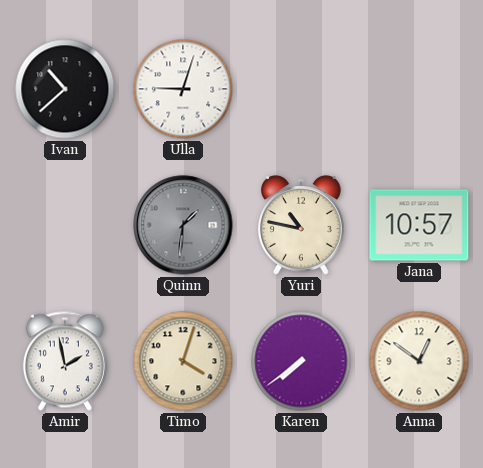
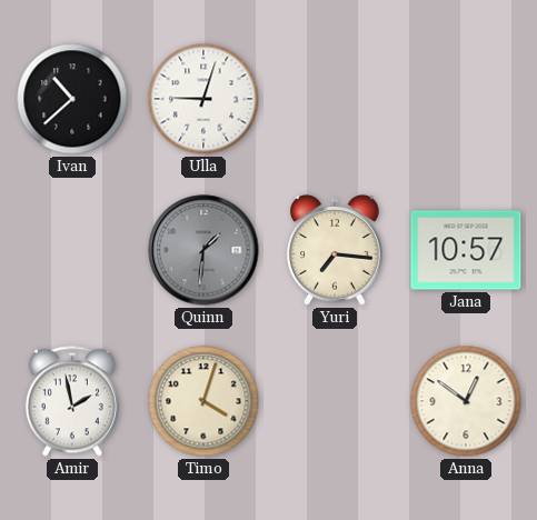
Yuri: 10:47 -> 7:16 (336, 250)
Karen: 7:39 -> none (301, 361)
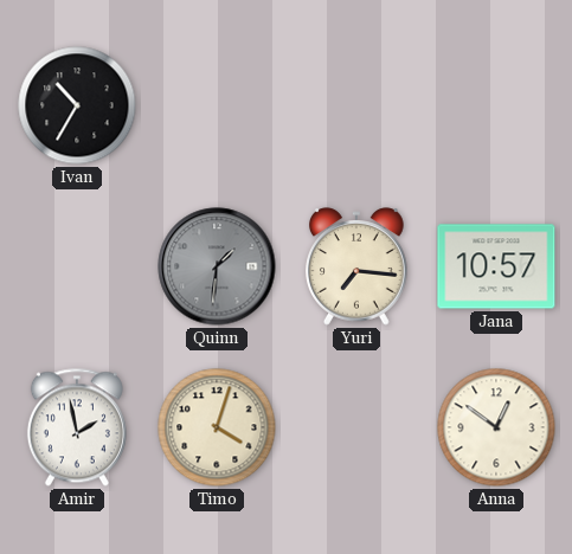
Ivan: 10:38 -> 10:35 (77, 105)
Ulla: 9:03 -> none (203, 99)
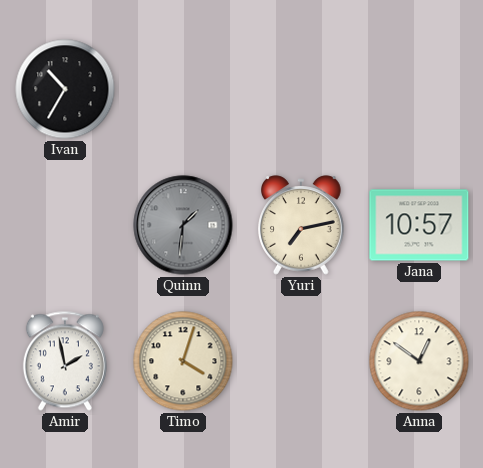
Yuri: 7:16 -> 7:13 (302, 225)
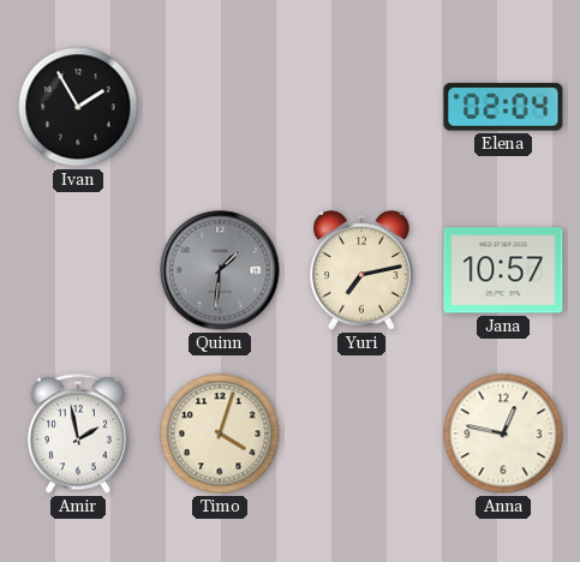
Ivan: 10:35 -> 1:55 (78, 107)
Elena: none -> 02:04 (503, 107)
Anna: 12:51 -> 12:47 (503, 434)
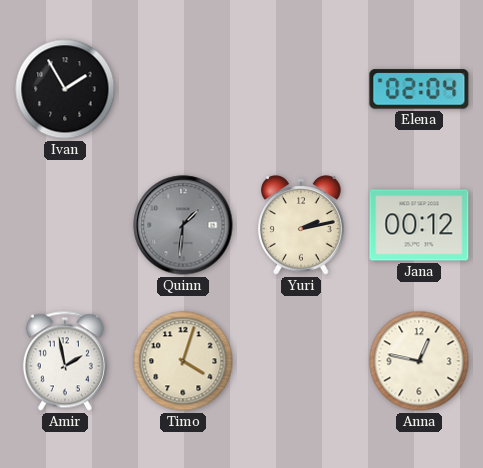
Yuri: 7:13 -> 2:13 (302, 225)
Jana: 10:57 -> 00:12 (419, 225)
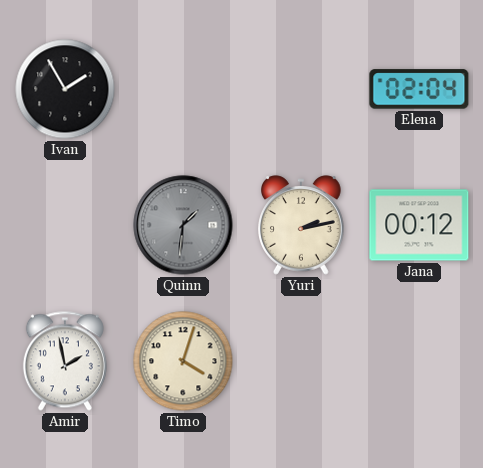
Anna: 12:47 -> none (419, 361)
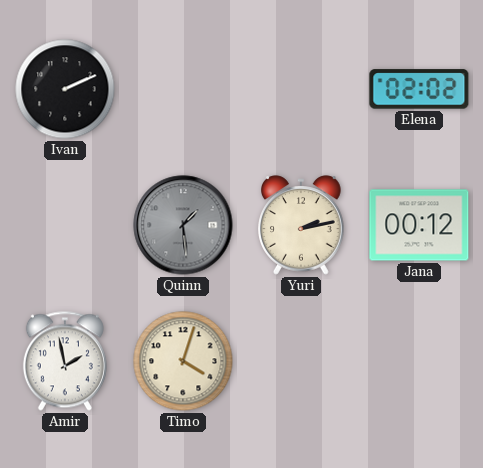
Ivan: 1:55 -> 2:11 (65, 89)
Elena: 02:04 -> 02:02 (419, 89)
Quinn: 1:31 -> 1:29 (183, 225)
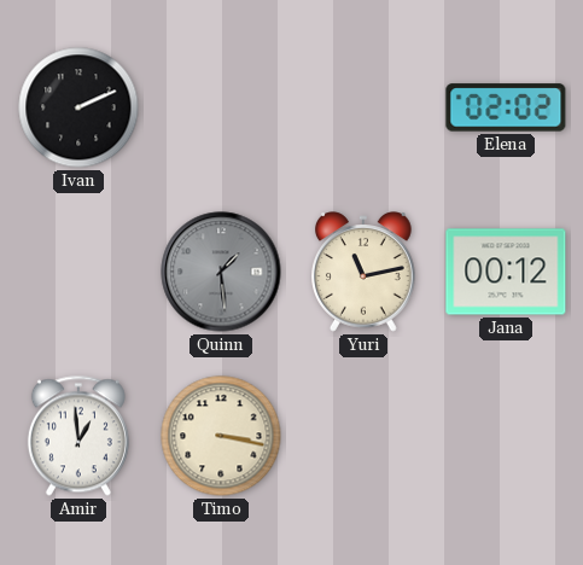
Yuri: 2:13 -> 11:13 (365, 272)
Amir: 1:58 -> 12:59 (78, 436)
Timo: 4:03 -> 3:17 (221, 436)
